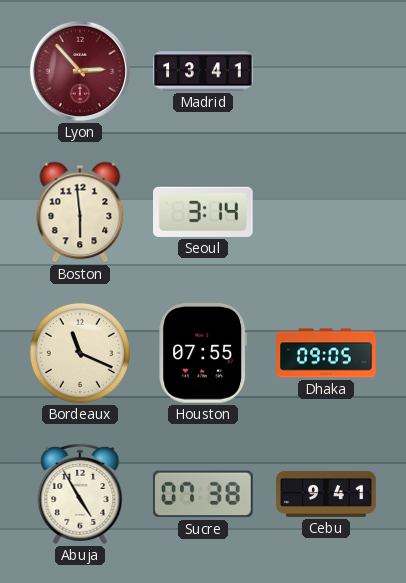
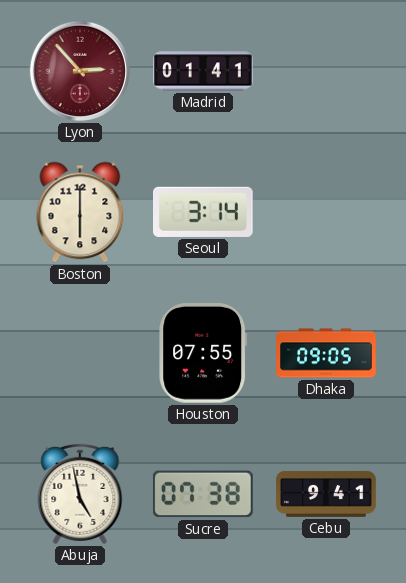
Madrid: 13:41 -> 01:41 (203, 71)
Boston: 5:59 -> 6:00 (80, 212)
Bordeaux: 11:19 -> none (80, 353)
Abuja: 4:55 -> 4:58 (80, 494)
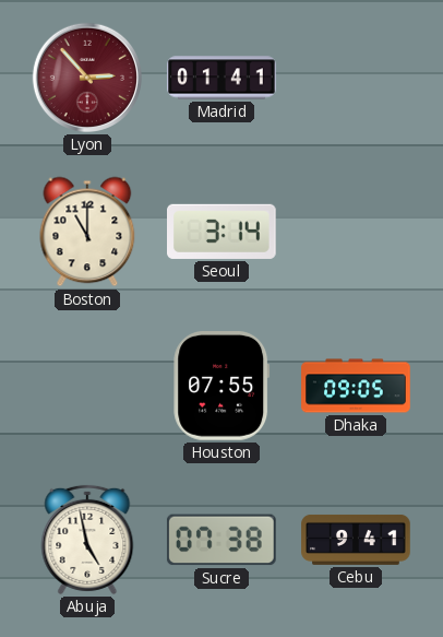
Boston: 6:00 -> 11:00 (87, 232)
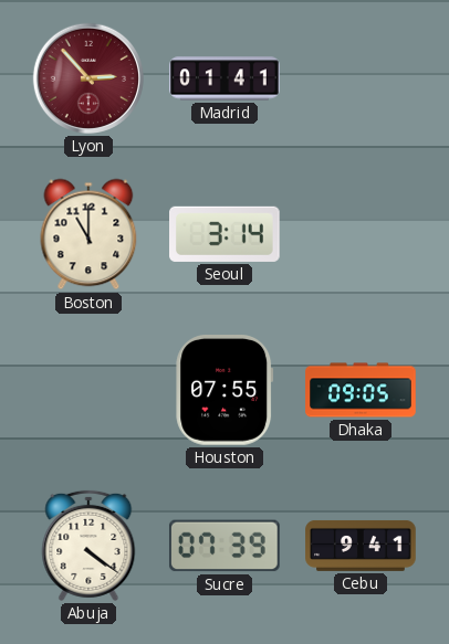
Abuja: 4:58 -> 4:21 (88, 546)
Sucre: 07:38 -> 07:39 (224, 546)
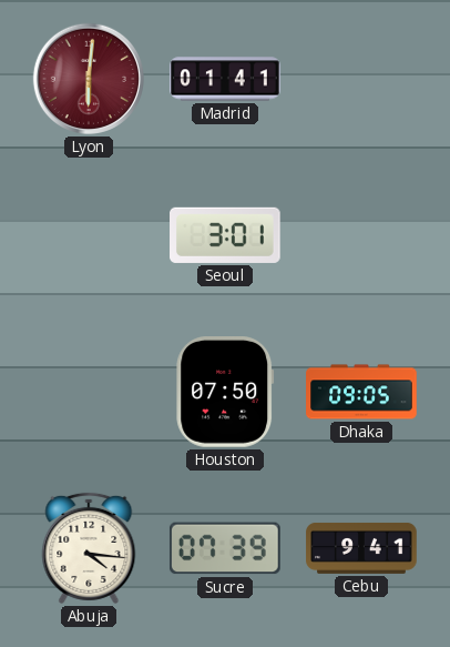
Lyon: 2:53 -> 6:01 (89, 79)
Boston: 11:00 -> none (88, 234)
Seoul: 3:14 -> 3:01 (226, 235)
Houston: 07:55 -> 07:50 (225, 393)
Abuja: 4:21 -> 4:16 (89, 548)
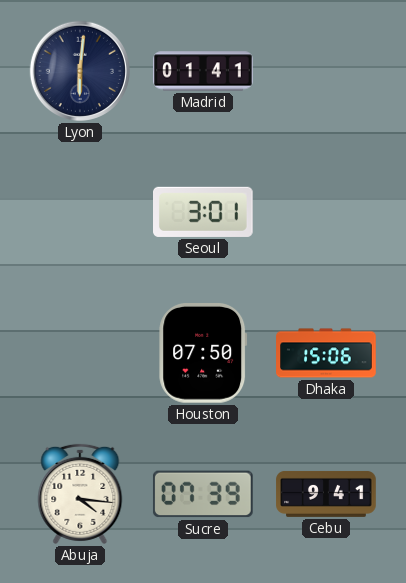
Lyon dial: burgundy -> navy (80, 71)
Dhaka: 09:05 -> 15:06 (326, 353)
